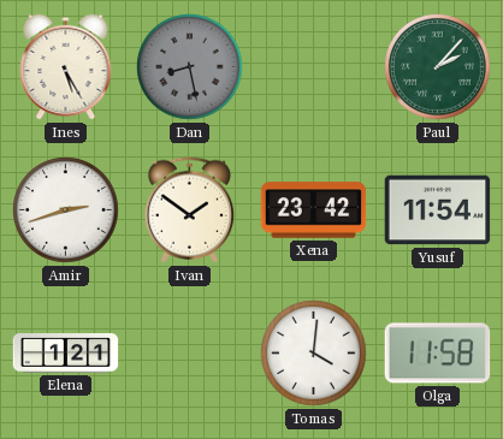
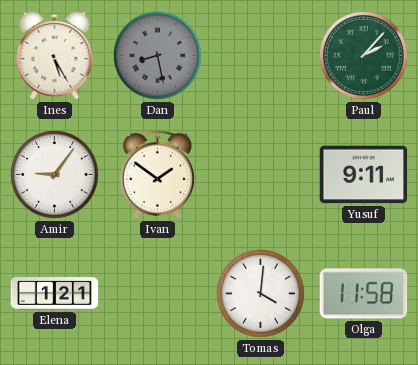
Amir: 2:42 -> 9:06 (55, 175)
Xena: 23:42 -> none (314, 210)
Yusuf: 11:54 -> 9:11 (364, 175)
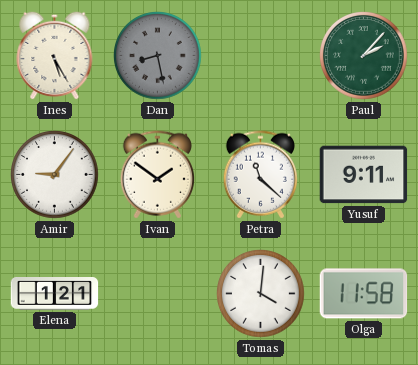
Petra: none -> 11:22 (260, 175)
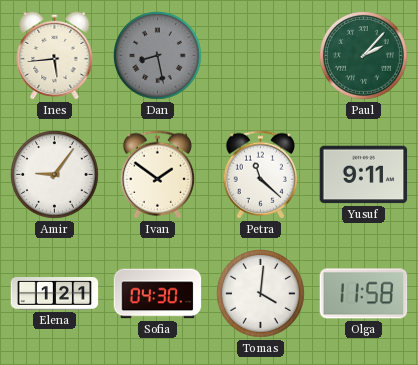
Ines: 5:25 -> 5:44 (55, 55)
Sofia: none -> 04:30 (158, 294)
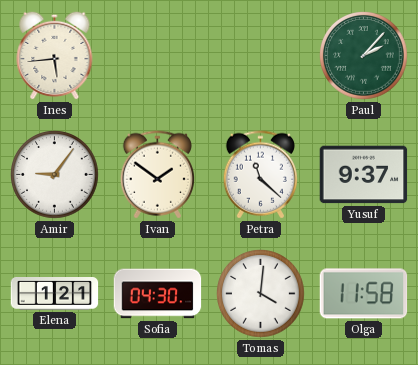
Dan: 8:28 -> none (158, 56)
Yusuf: 9:11 -> 9:37 (364, 175)
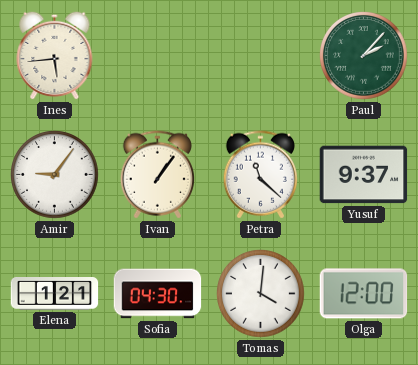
Ivan: 1:51 -> 1:06 (157, 175)
Olga: 11:58 -> 12:00 (364, 294)
